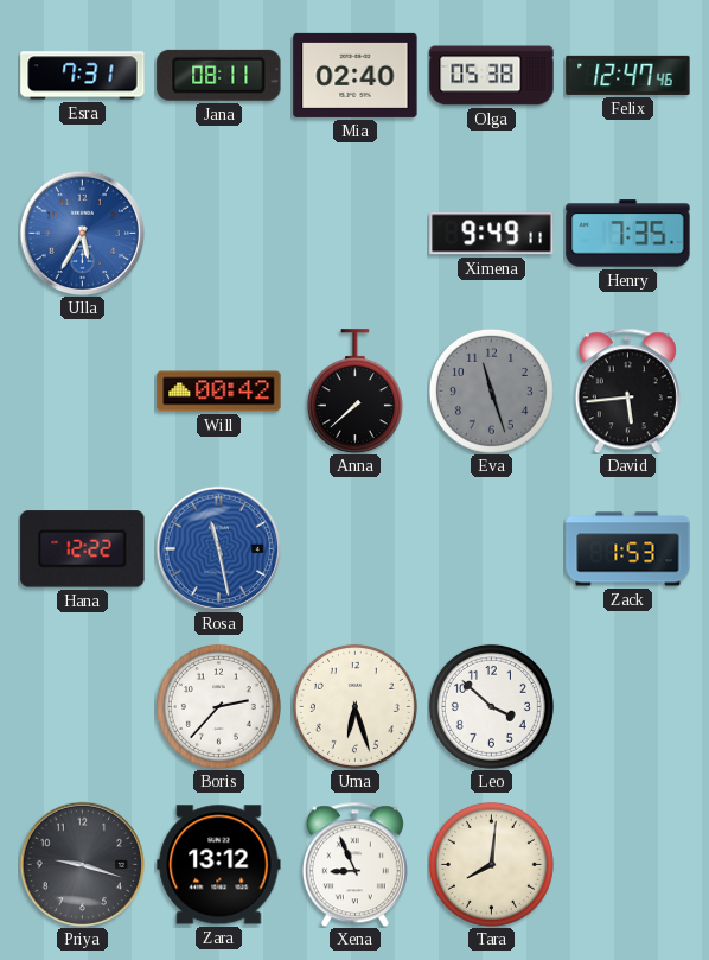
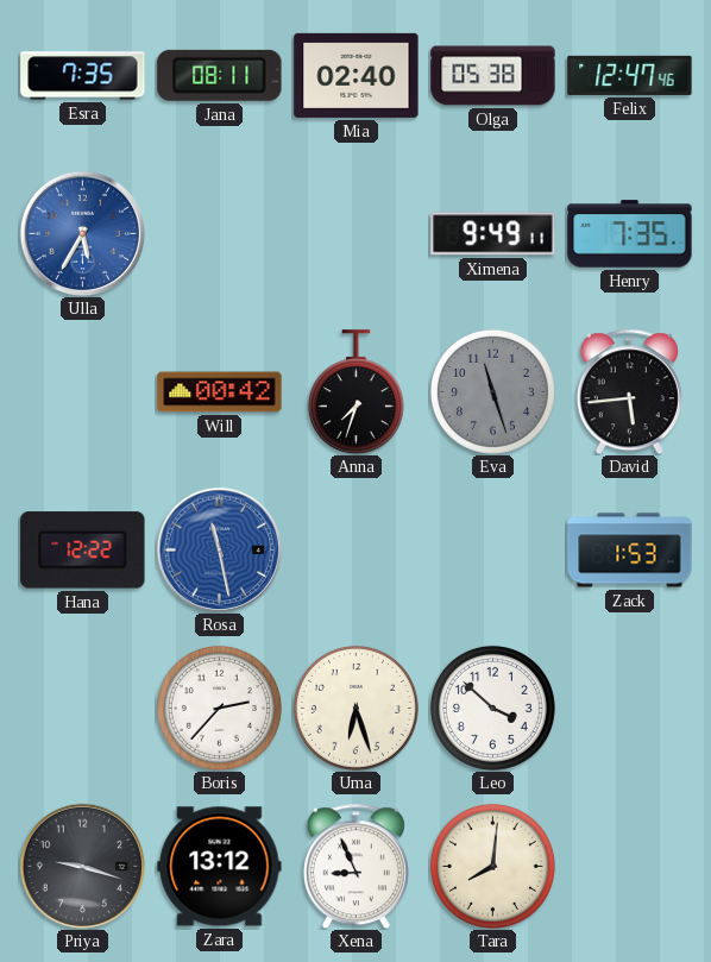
Esra: 7:31 -> 7:35 (83, 76)
Anna: 7:38 -> 7:33 (355, 392)
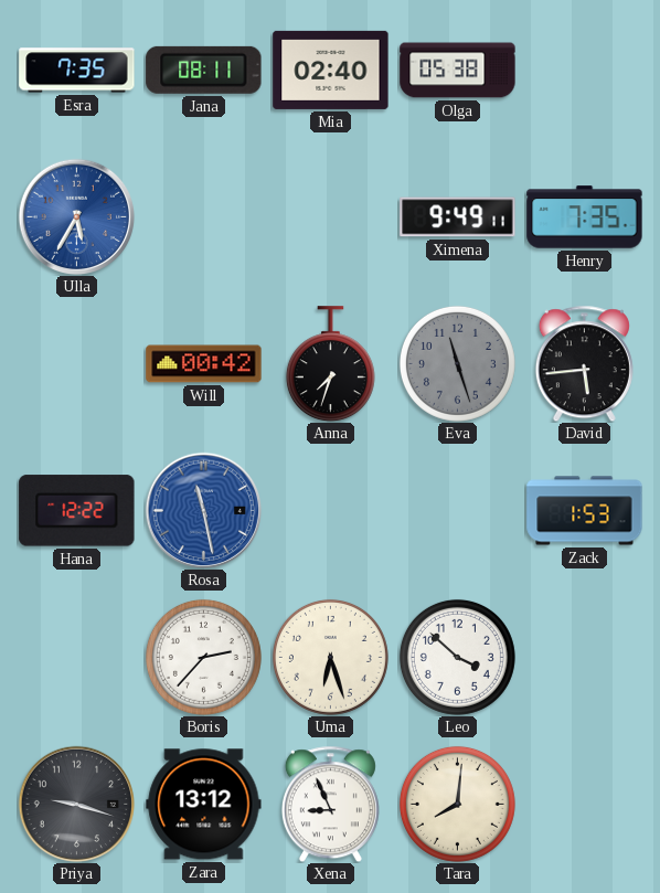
Felix: 12:47 -> none (630, 75)
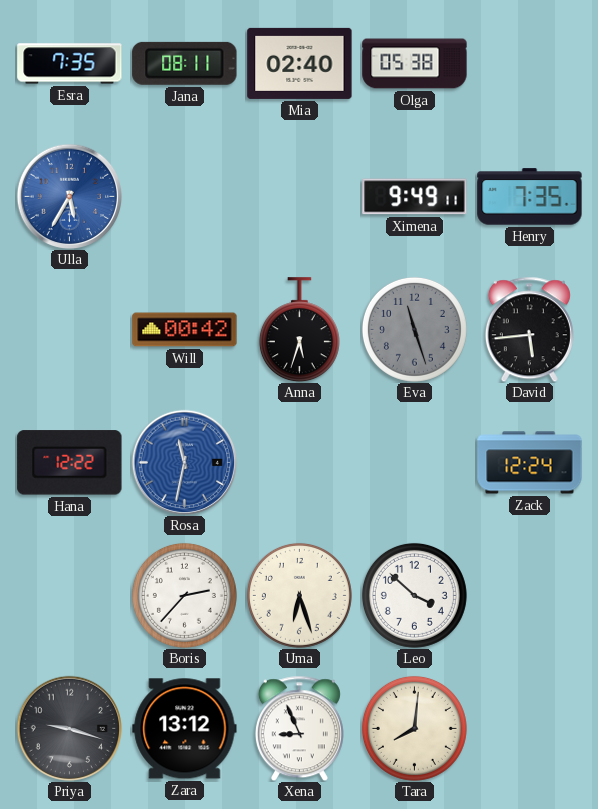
Anna: 7:33 -> 5:33 (299, 330)
Rosa: 11:28 -> 11:32 (184, 462)
Zack: 1:53 -> 12:24 (530, 463)
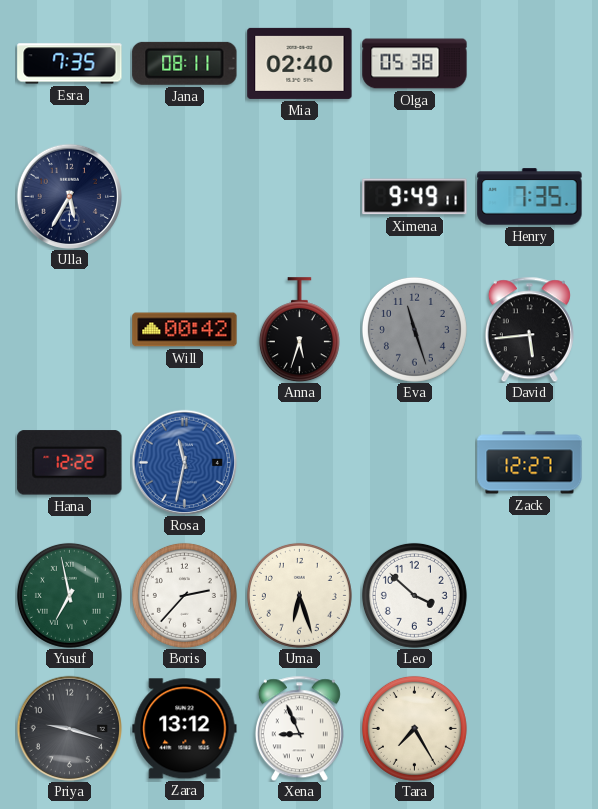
Ulla dial: blue -> navy (69, 196)
Zack: 12:24 -> 12:27 (530, 463)
Yusuf: none -> 6:58 (69, 595)
Tara: 8:01 -> 7:25 (414, 728)
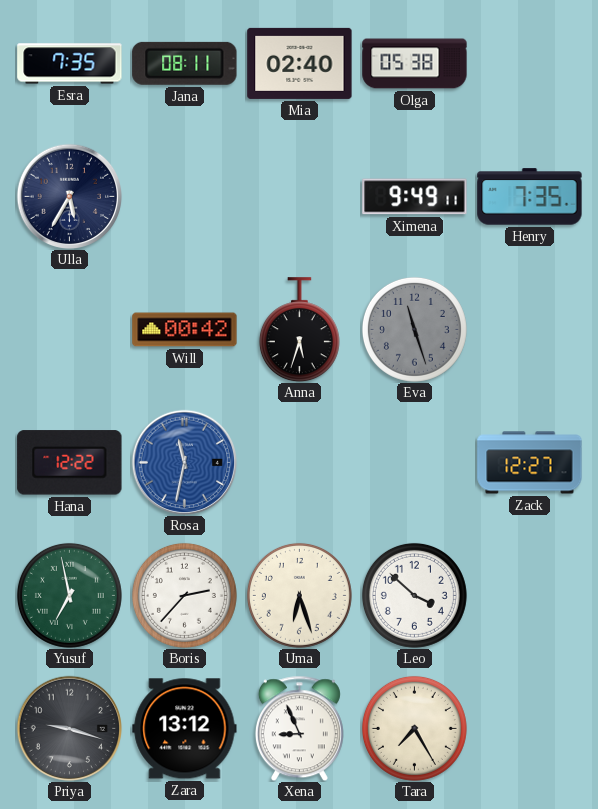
David: 5:44 -> none (529, 329)
